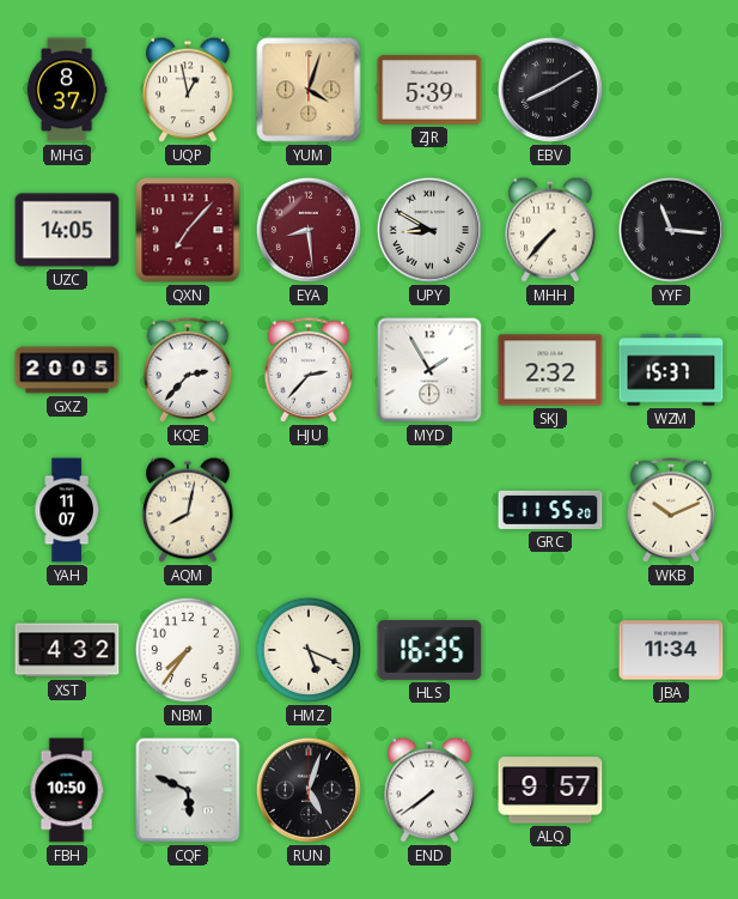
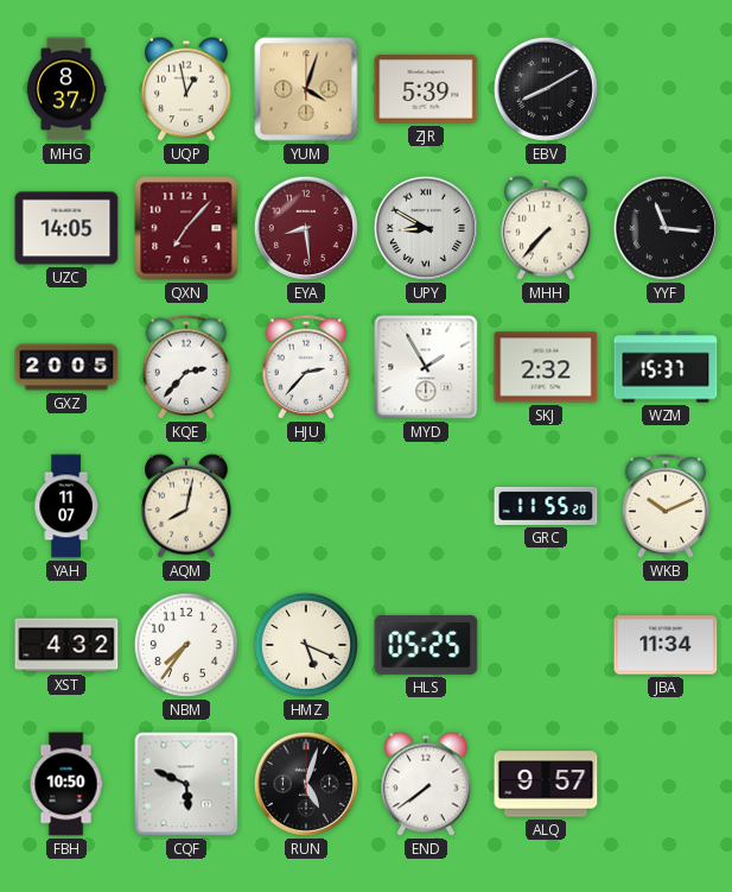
HLS: 16:35 -> 05:25 (426, 645)
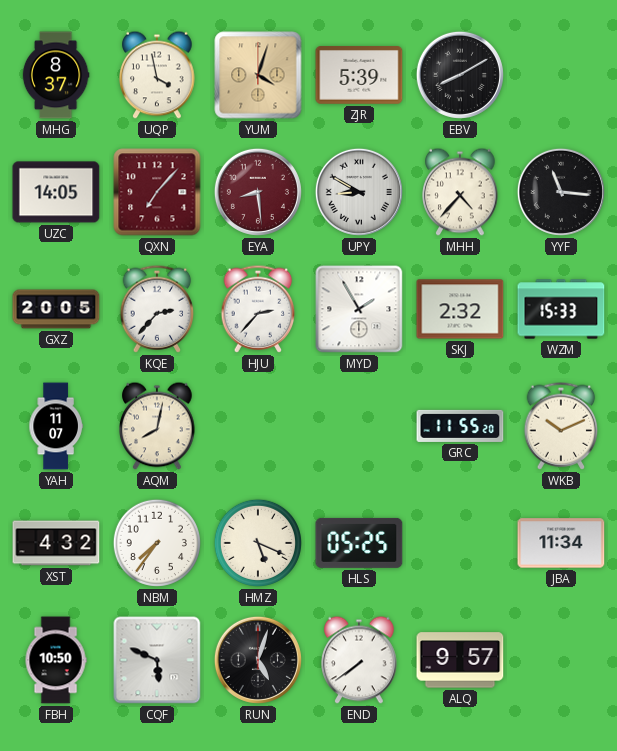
UQP: 12:58 -> 3:58 (157, 75)
MHH: 7:37 -> 4:37 (460, 192)
WZM: 15:37 -> 15:33 (561, 309)
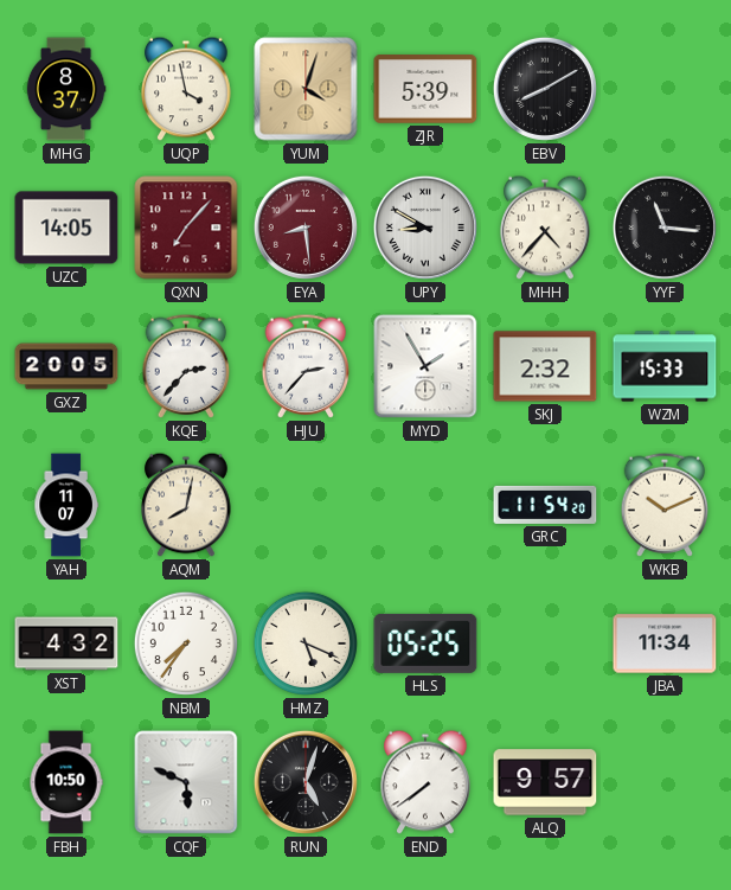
GRC: 11:55 -> 11:54 (545, 505)
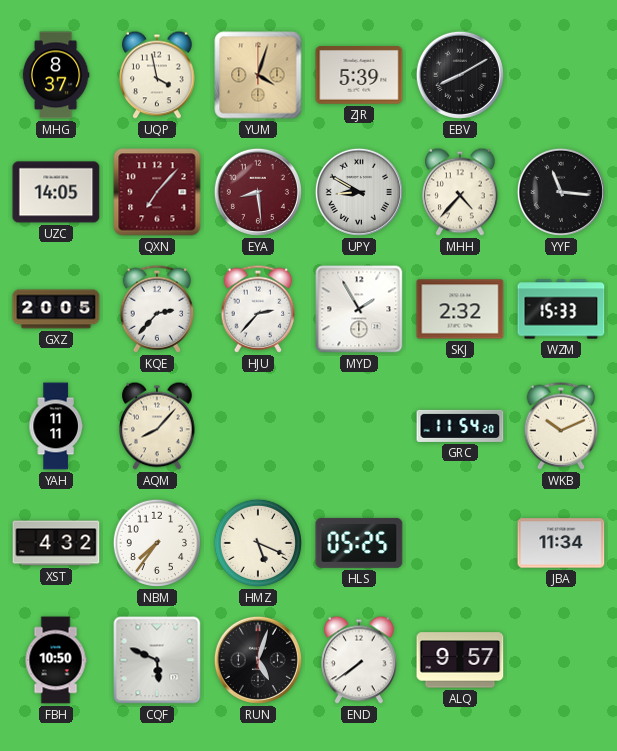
YAH: 11:07 -> 11:11 (56, 426)
AQM: 8:02 -> 8:07 (157, 426)
